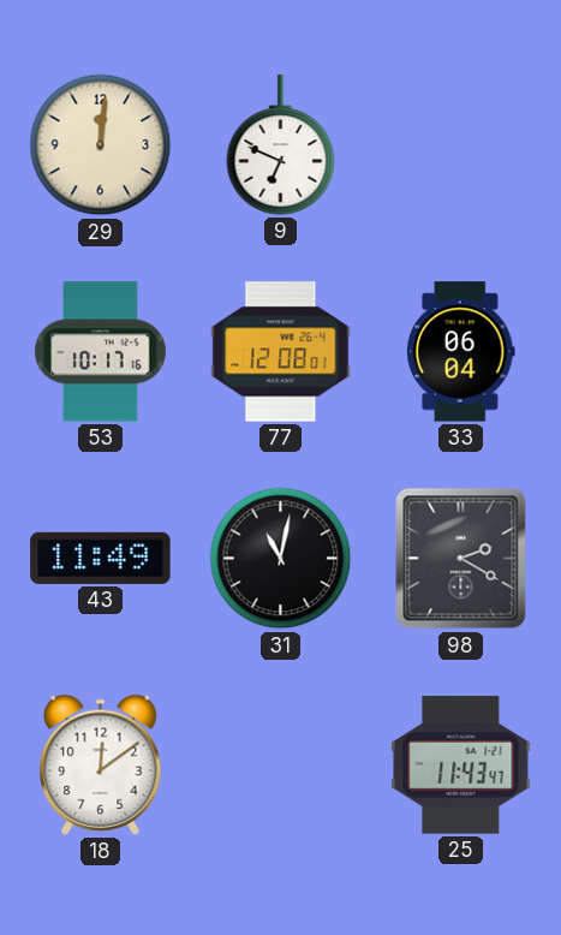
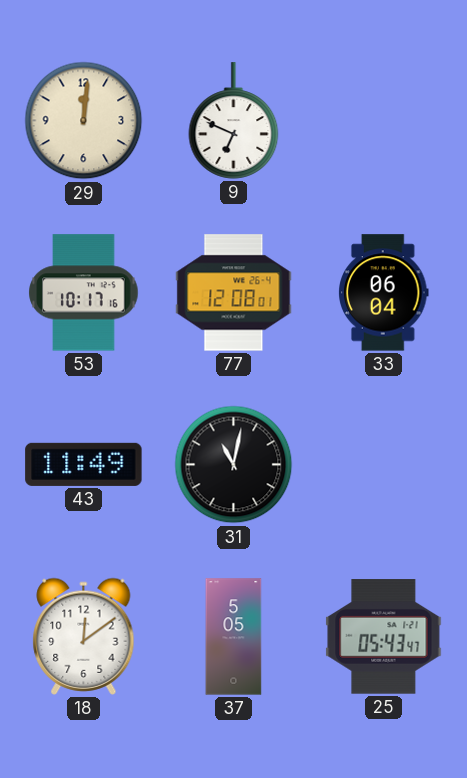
98: 2:20 -> none (461, 559)
37: none -> 5:05 (234, 637)
25: 11:43 -> 05:43 (384, 637)
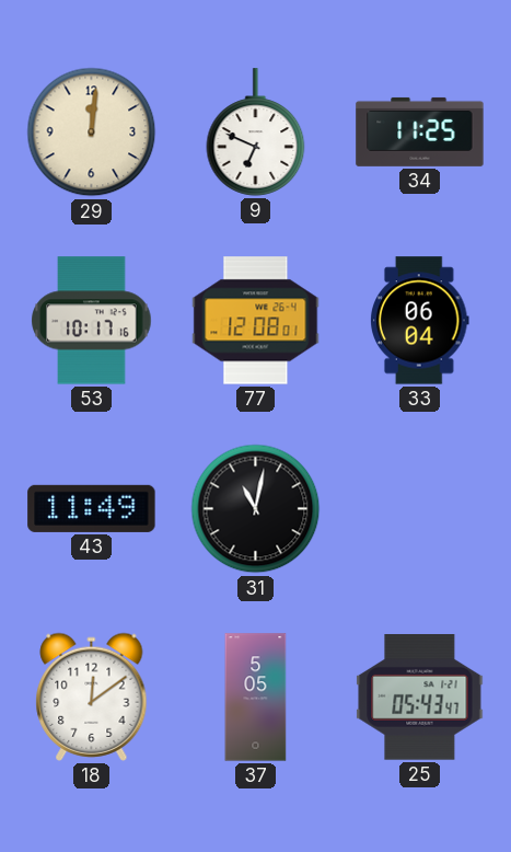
34: none -> 11:25 (420, 131)
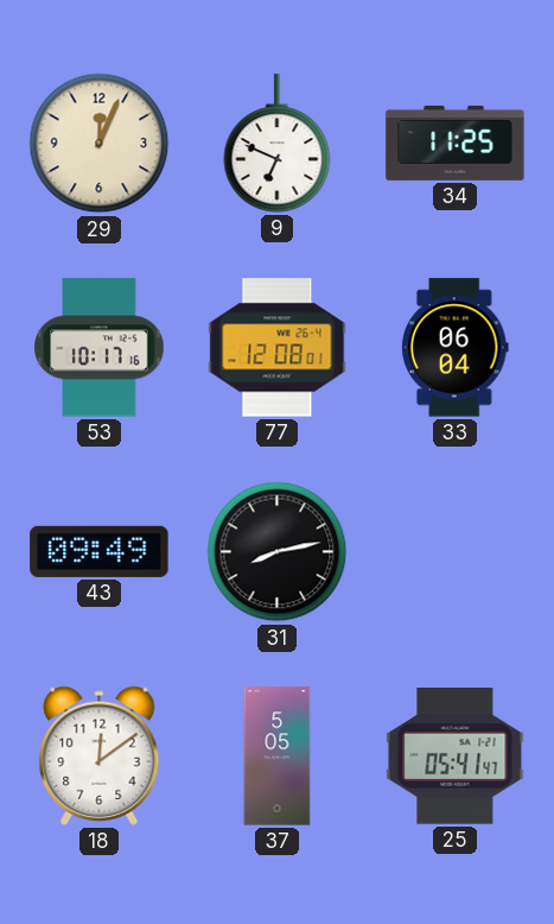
29: 12:01 -> 12:04 (100, 144)
43: 11:49 -> 09:49 (100, 551)
31: 11:02 -> 8:13 (278, 552)
25: 05:43 -> 05:41 (456, 757)
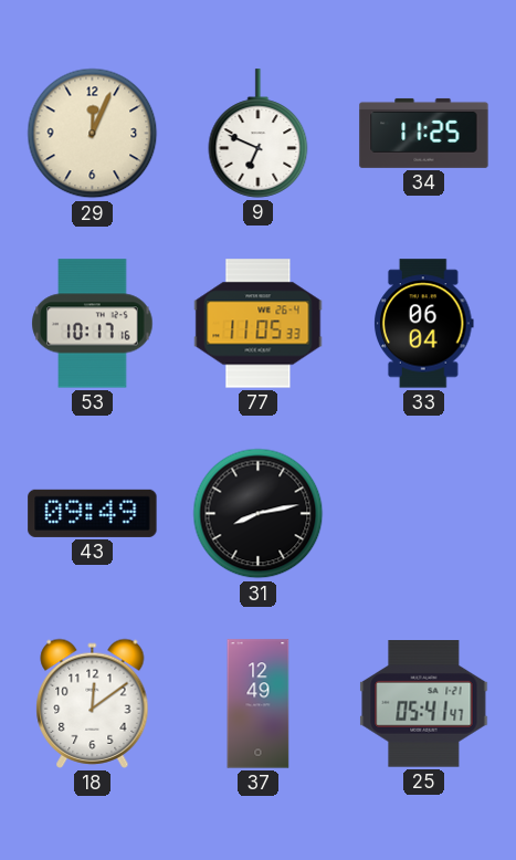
77: 12:08 -> 11:05 (259, 324)
37: 5:05 -> 12:49 (259, 704)
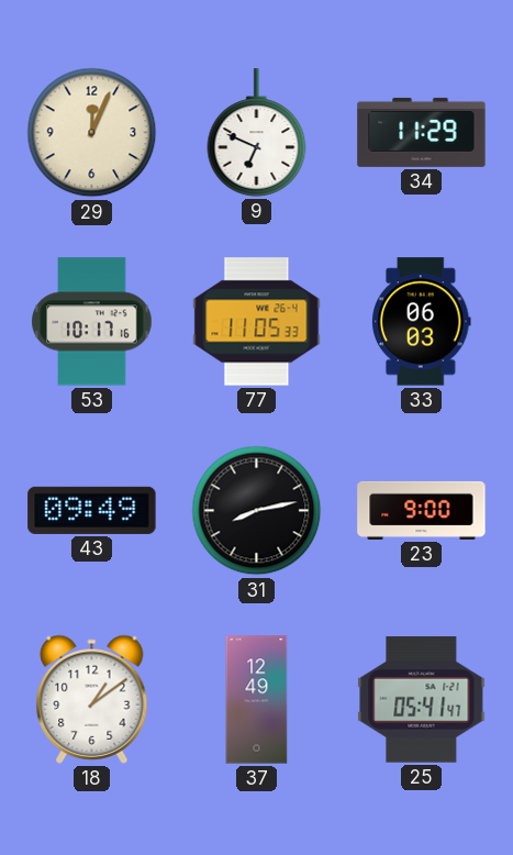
34: 11:25 -> 11:29 (422, 132)
33: 06:04 -> 06:03 (422, 322)
23: none -> 9:00 (422, 510)
18: 12:09 -> 1:09 (92, 699)
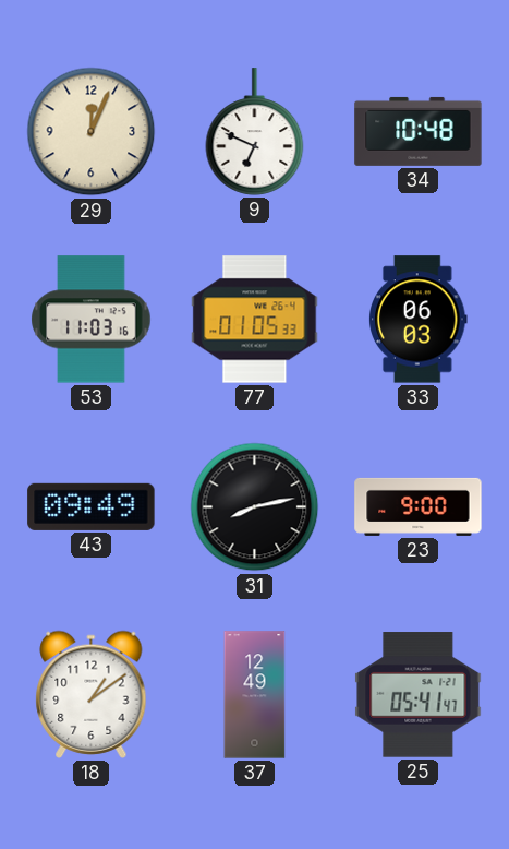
34: 11:29 -> 10:48 (419, 131)
53: 10:17 -> 11:03 (92, 320)
77: 11:05 -> 01:05 (255, 320)
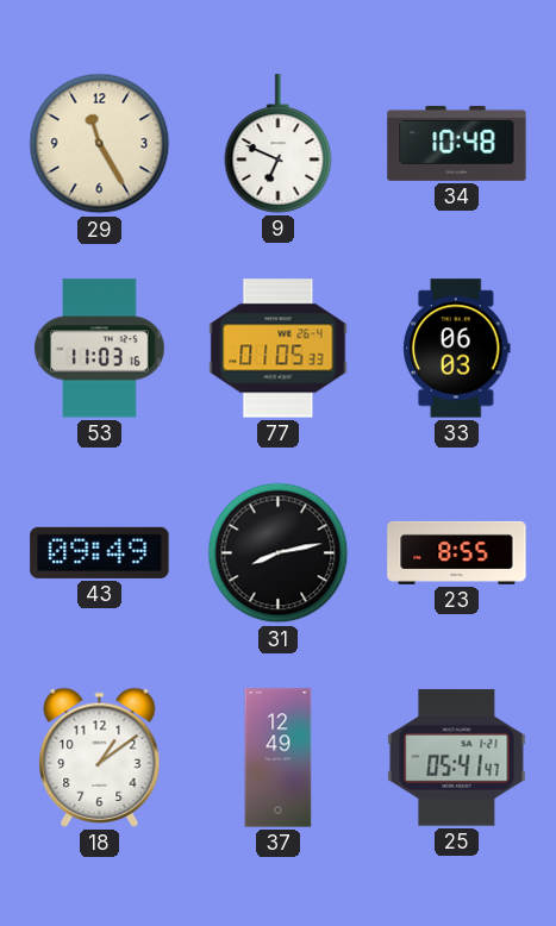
29: 12:04 -> 11:25 (100, 144)
23: 9:00 -> 8:55 (457, 552)
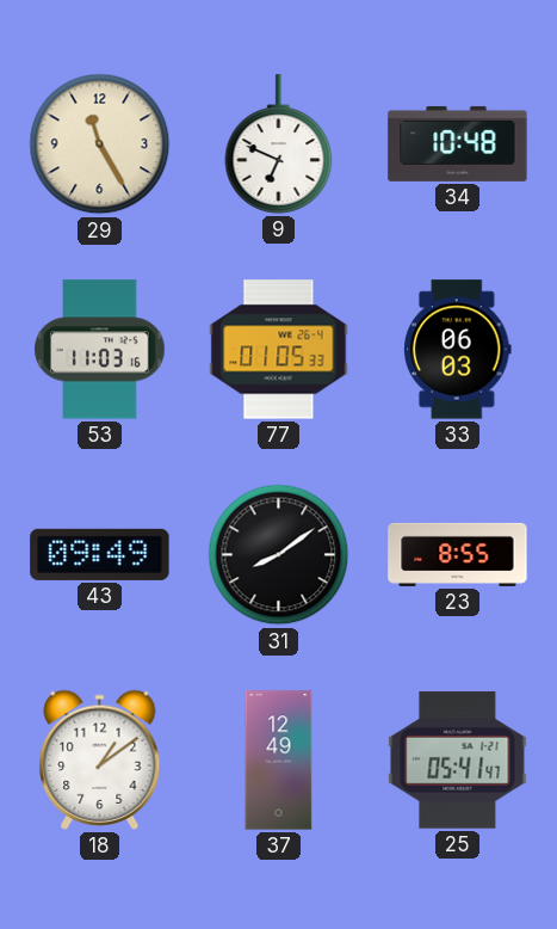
31: 8:13 -> 8:09 (279, 555)
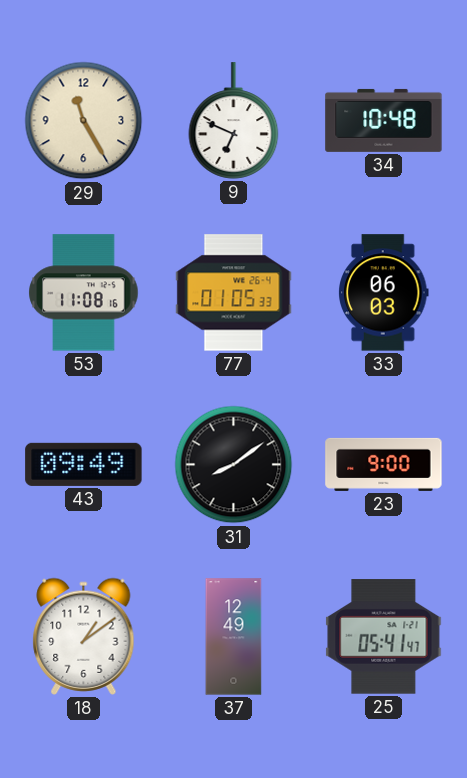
53: 11:03 -> 11:08 (84, 293)
23: 8:55 -> 9:00 (384, 464)
